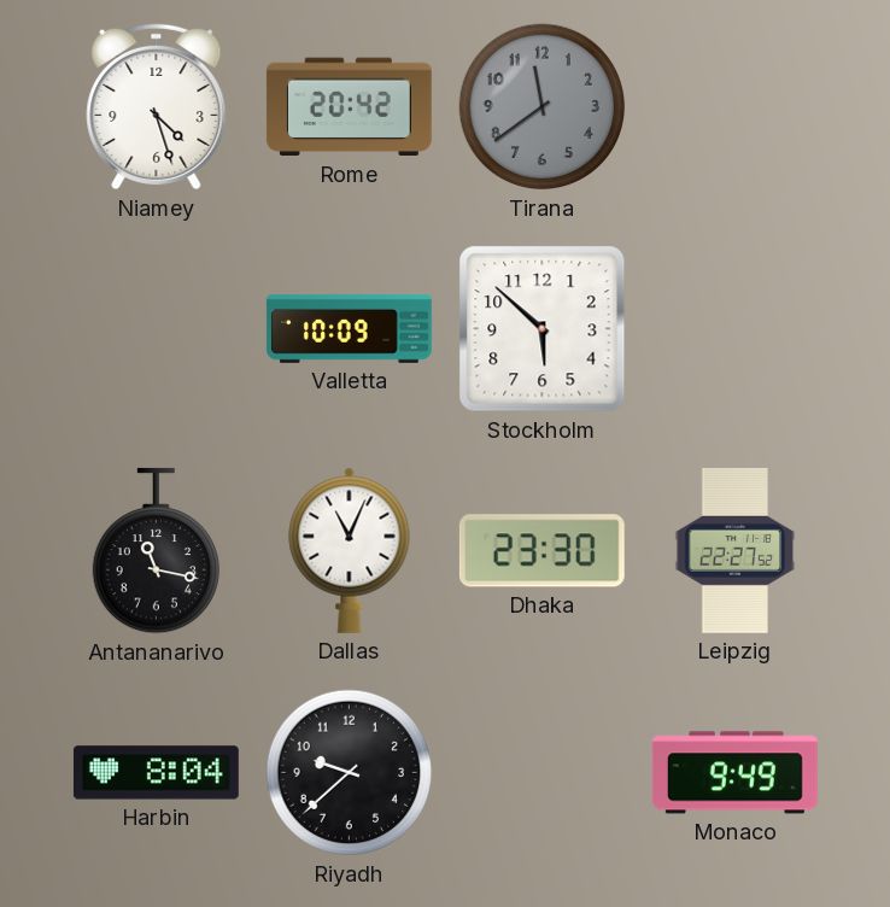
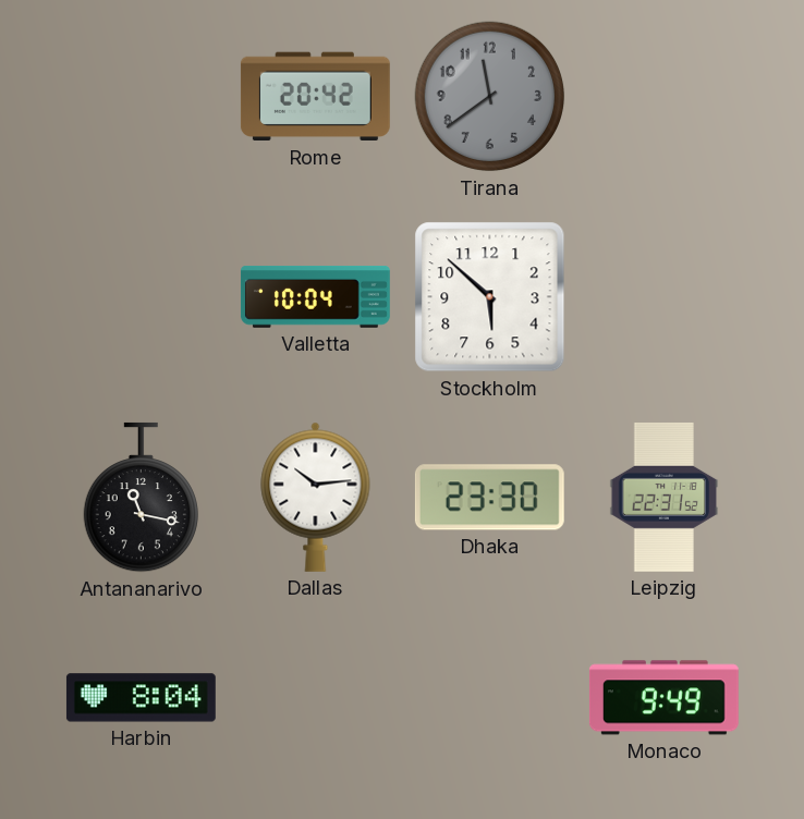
Niamey: 4:27 -> none (157, 107)
Valletta: 10:09 -> 10:04 (315, 297)
Dallas: 11:04 -> 10:14 (316, 497)
Leipzig: 22:27 -> 22:31 (665, 497)
Riyadh: 9:38 -> none (350, 773)
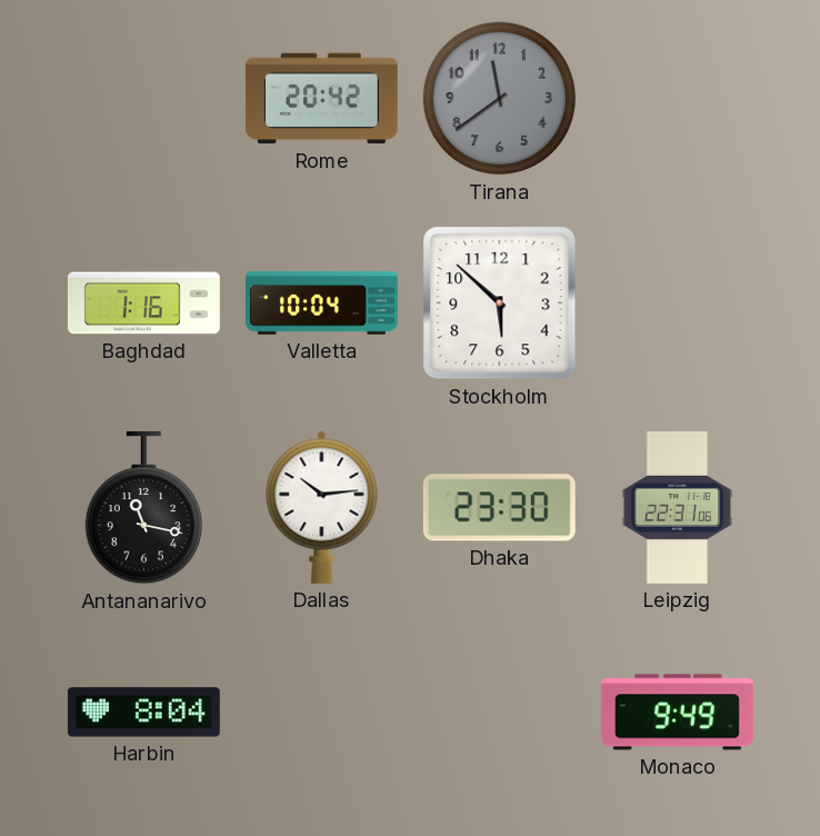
Baghdad: none -> 1:16 (143, 303)
Leipzig: 22:31:52 -> 22:31:06 (678, 507)
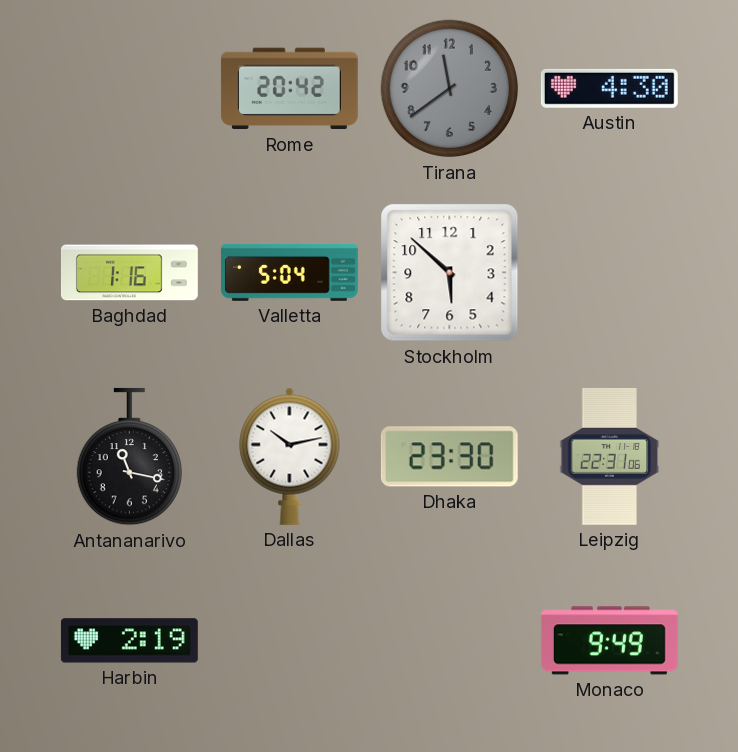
Austin: none -> 4:30 (609, 88)
Valletta: 10:04 -> 5:04 (289, 273)
Dallas: 10:14 -> 10:13 (290, 456)
Harbin: 8:04 -> 2:19 (129, 641)
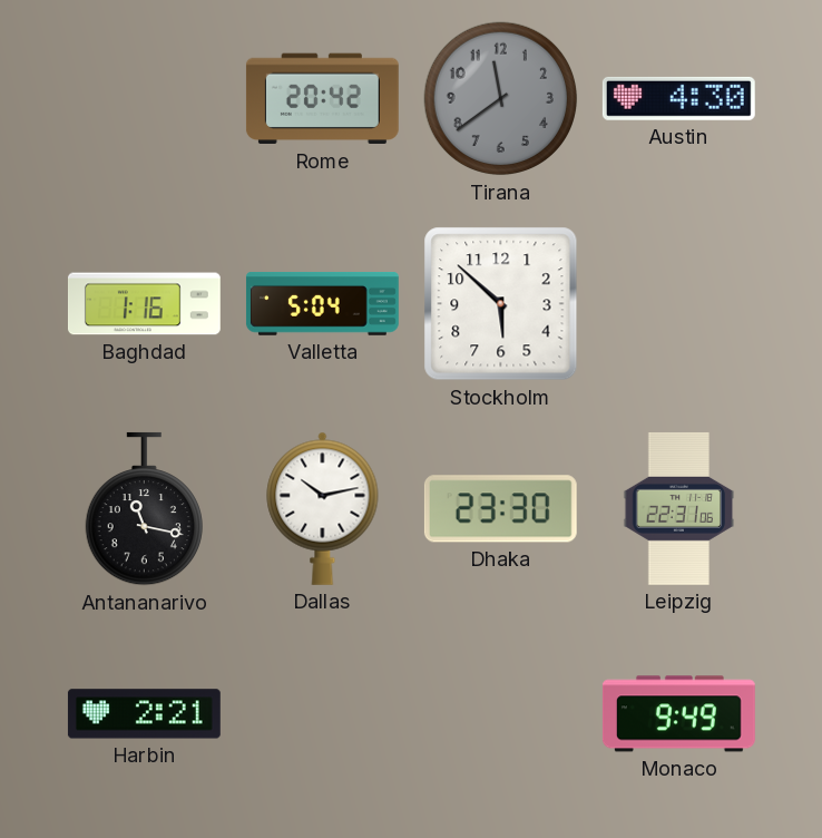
Harbin: 2:19 -> 2:21 (144, 714)
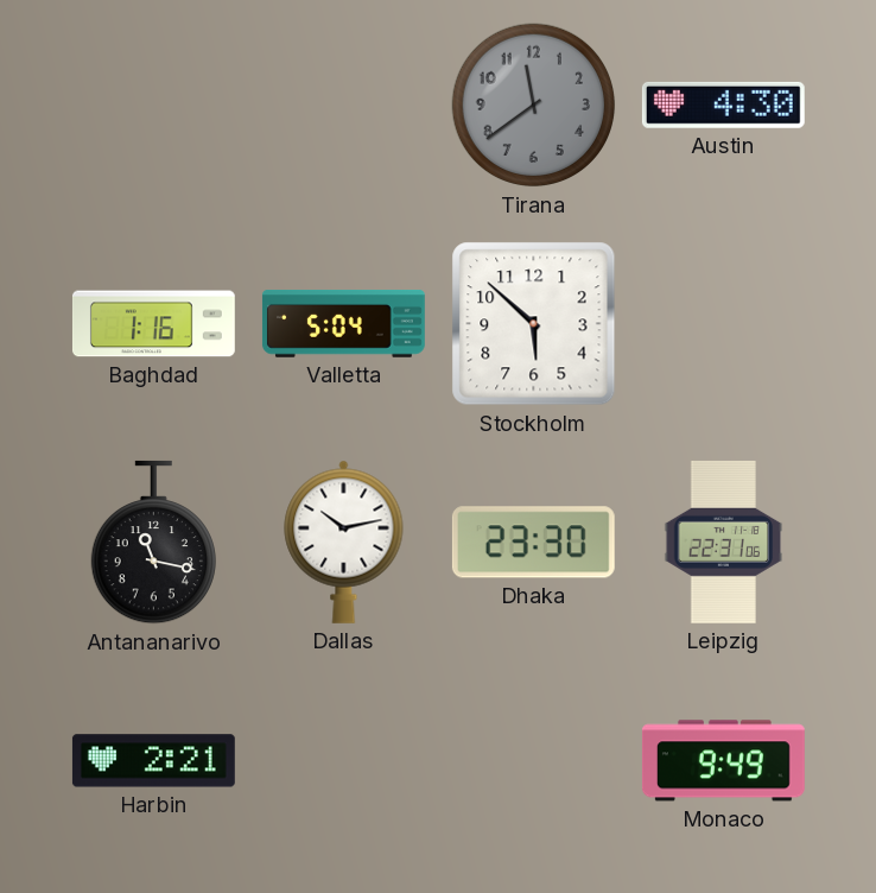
Rome: 20:42 -> none (322, 99)
